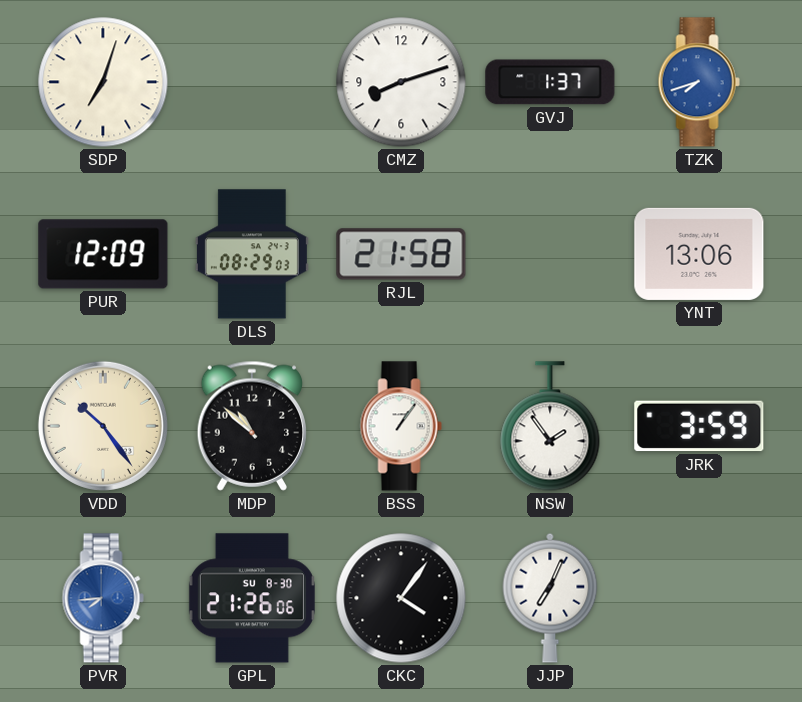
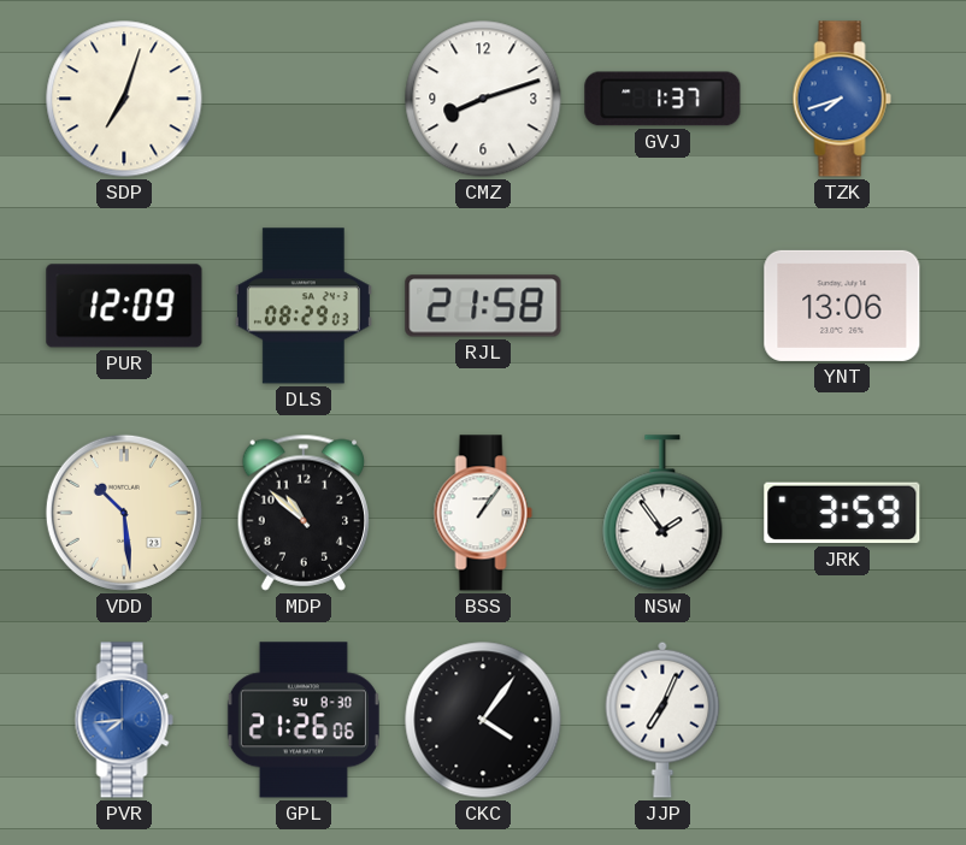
VDD: 10:24 -> 10:29 (124, 513)
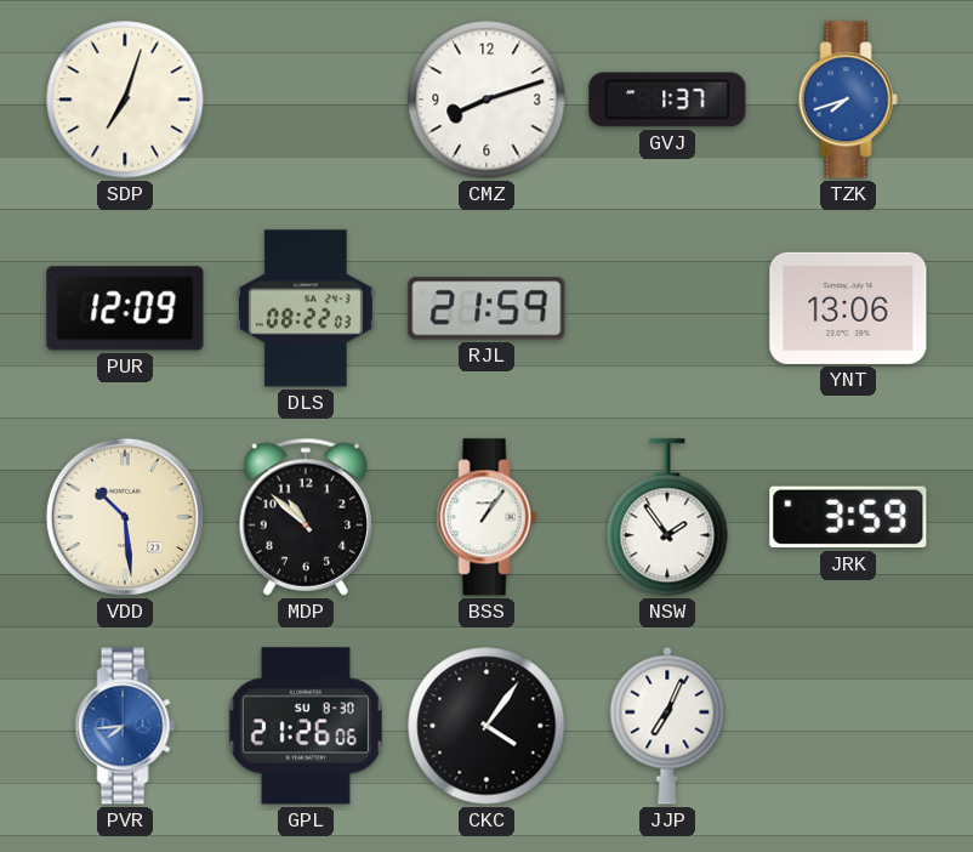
DLS: 08:29 -> 08:22 (306, 308)
RJL: 21:58 -> 21:59 (486, 308)
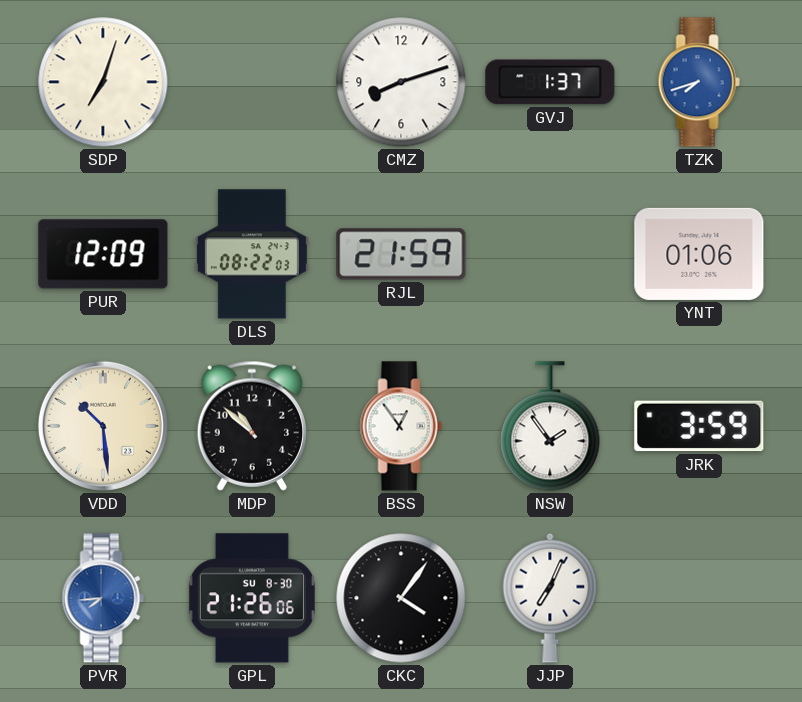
YNT: 13:06 -> 01:06 (699, 254)
BSS: 1:06 -> 12:54 (401, 426)
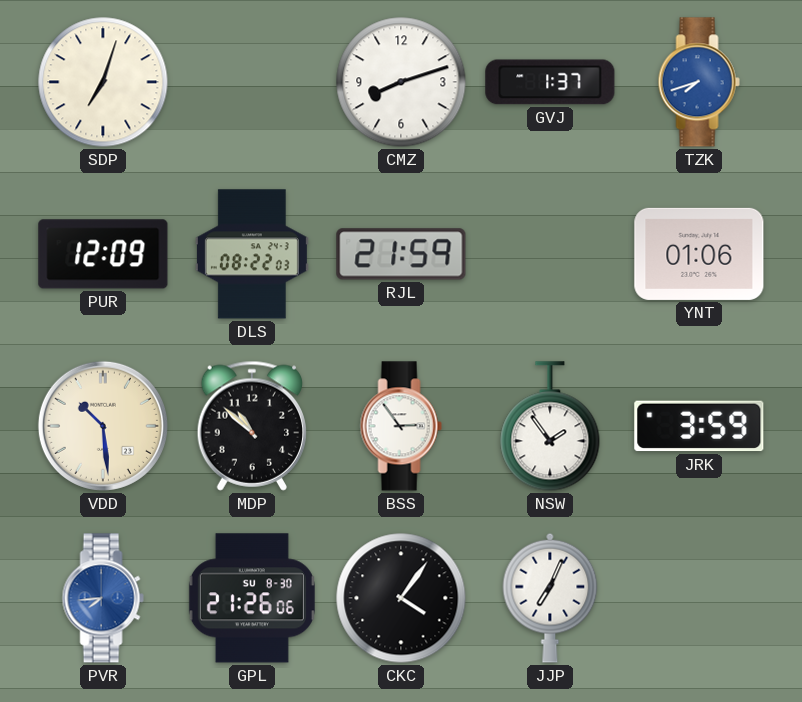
BSS: 12:54 -> 2:54 (401, 426)
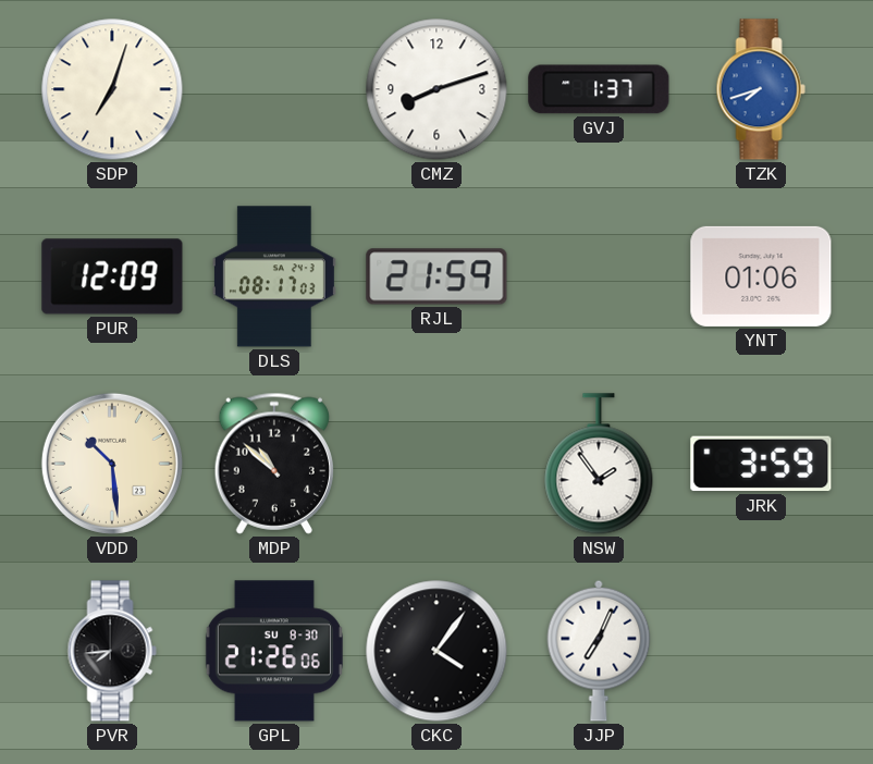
DLS: 08:22 -> 08:17 (274, 276)
BSS: 2:54 -> none (401, 426)
PVR dial: blue -> black (112, 651)
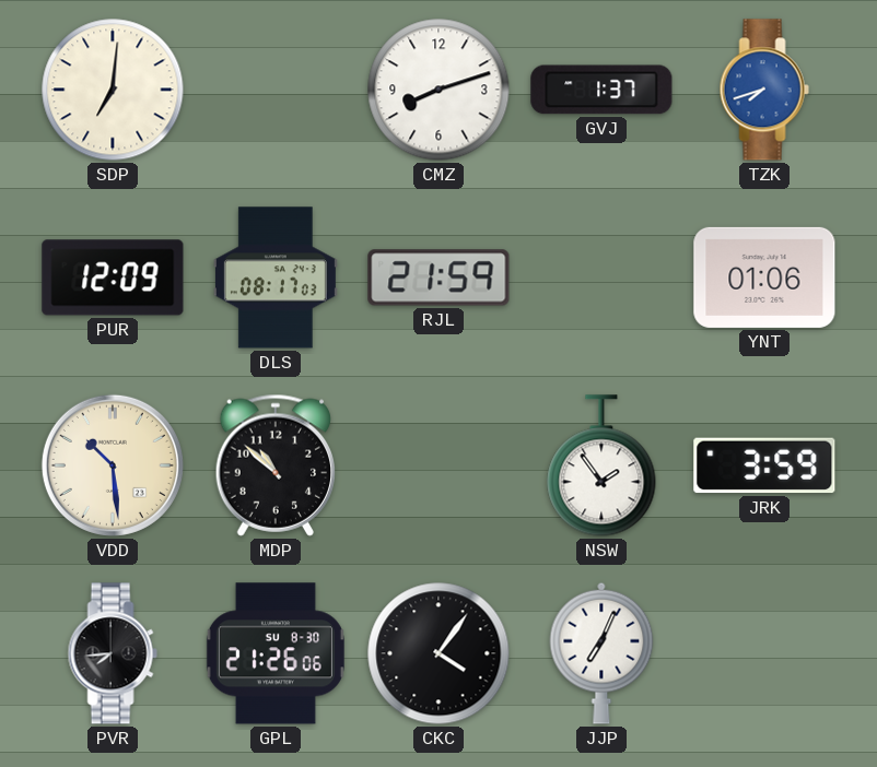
SDP: 7:03 -> 7:01 (113, 90)
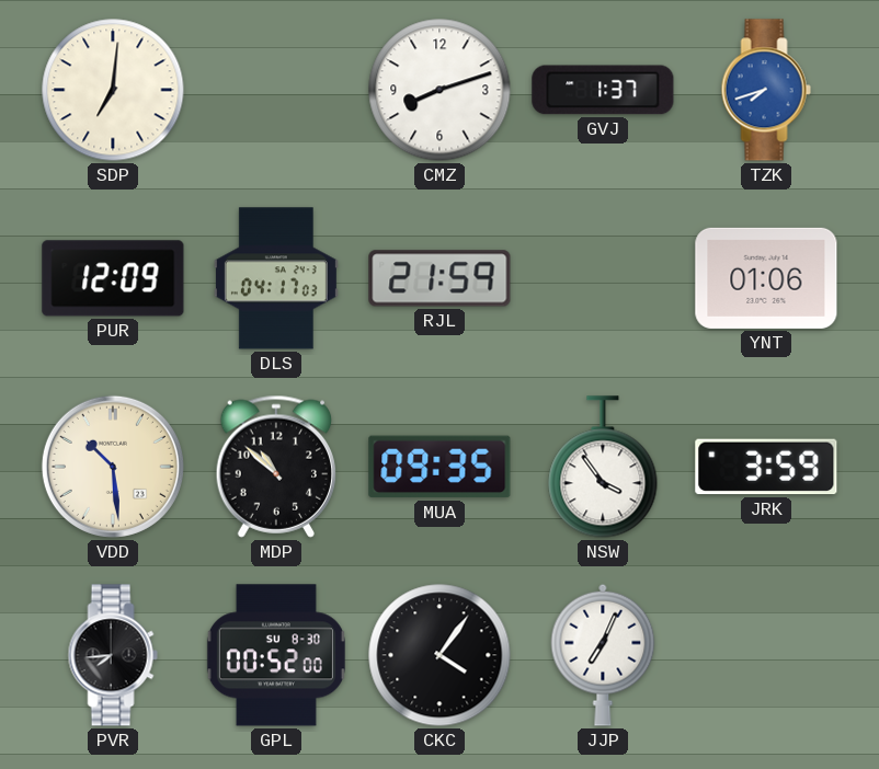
DLS: 08:17 -> 04:17 (276, 278)
MUA: none -> 09:35 (439, 467)
NSW: 1:54 -> 3:54 (603, 467)
GPL: 21:26 -> 00:52 (276, 655)
